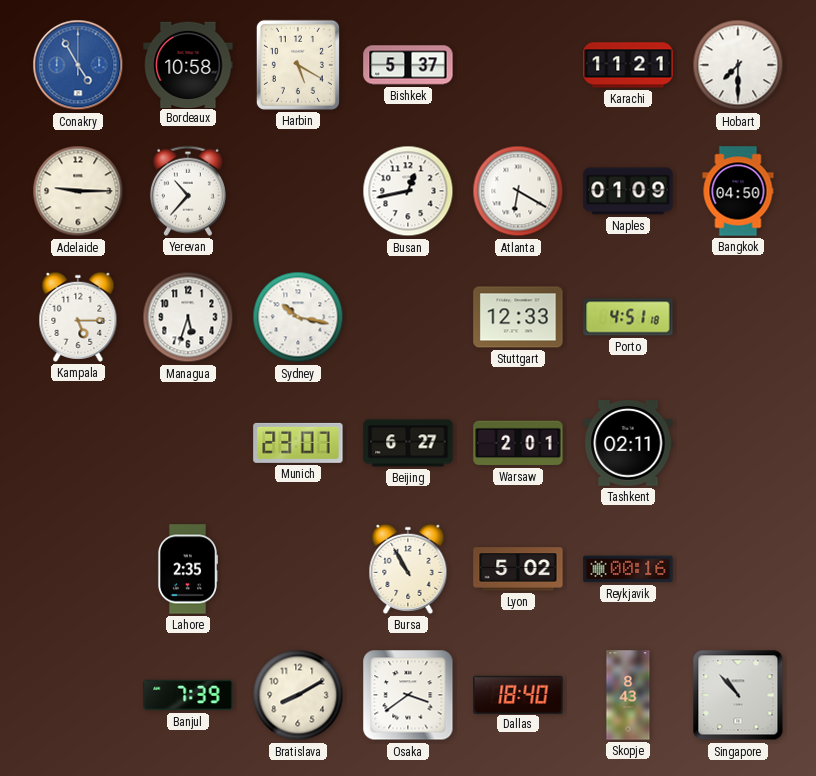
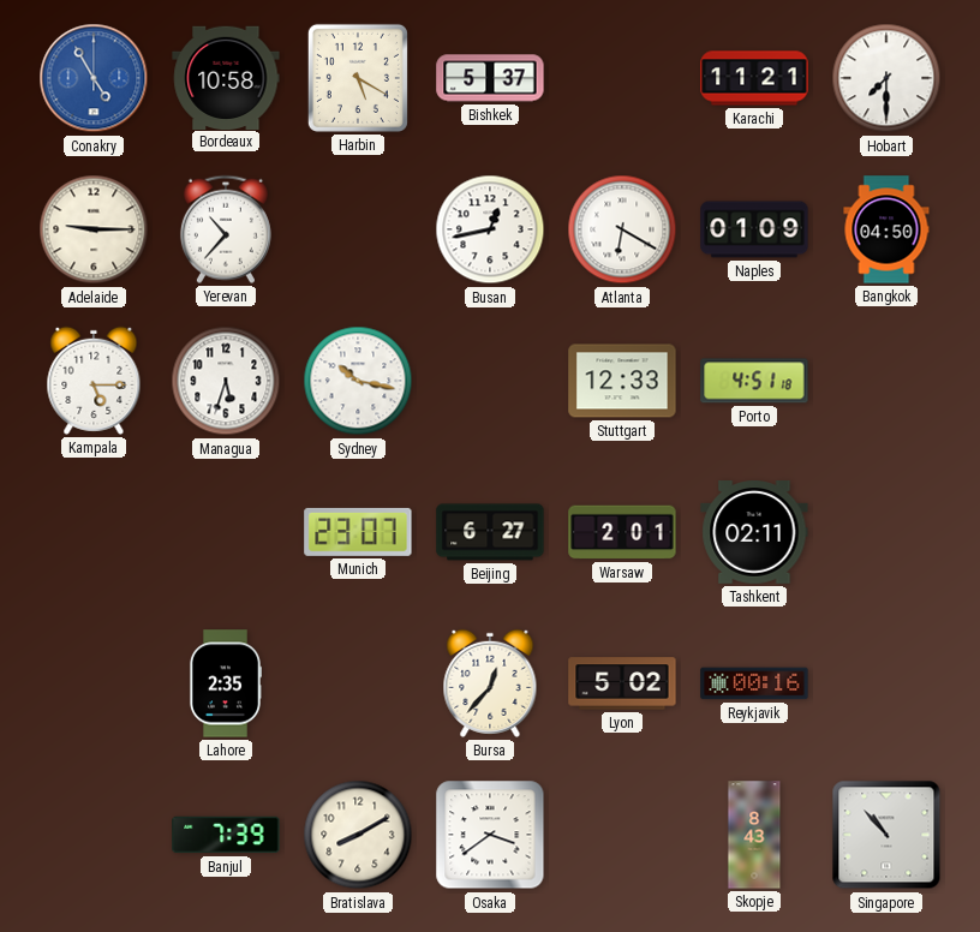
Bursa: 10:55 -> 12:37 (490, 683)
Dallas: 18:40 -> none (518, 694)
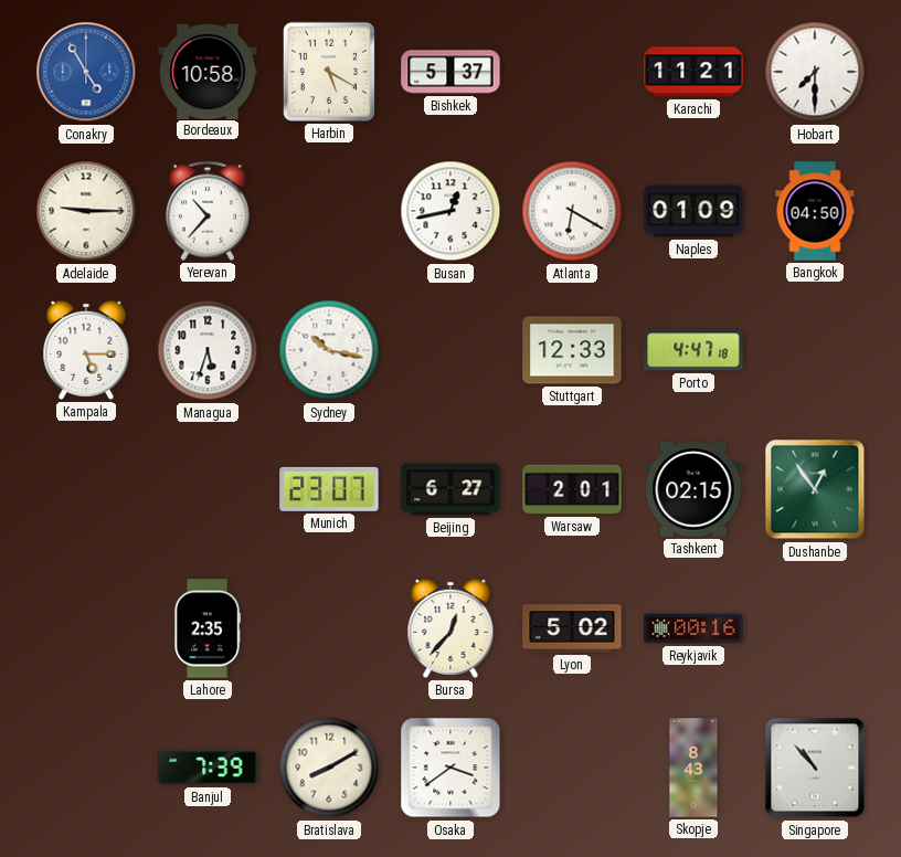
Porto: 4:51 -> 4:47 (693, 350)
Tashkent: 02:11 -> 02:15 (693, 490)
Dushanbe: none -> 12:54 (815, 489)
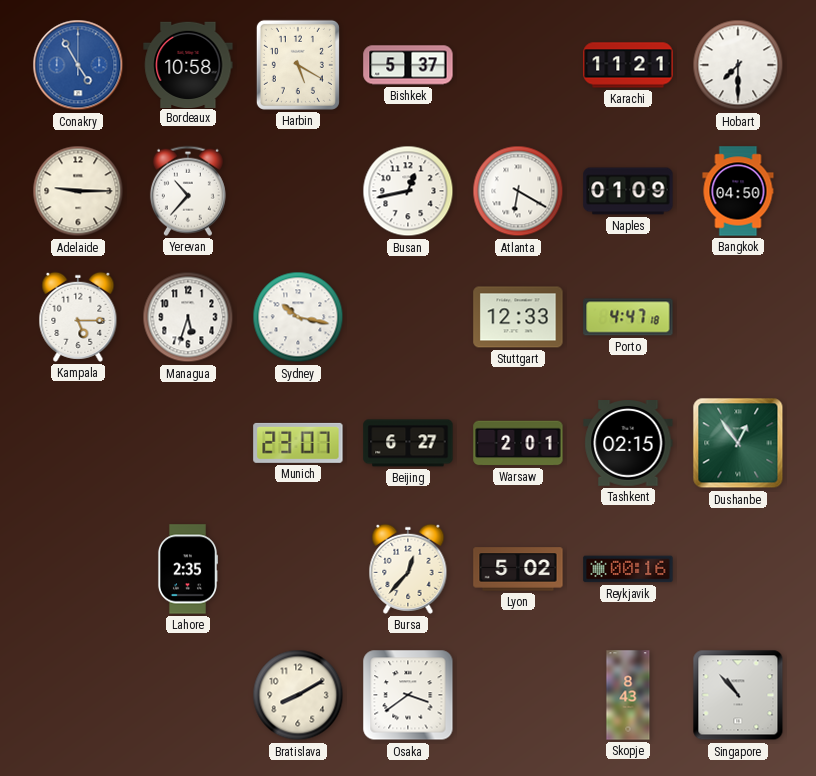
Banjul: 7:39 -> none (208, 768)
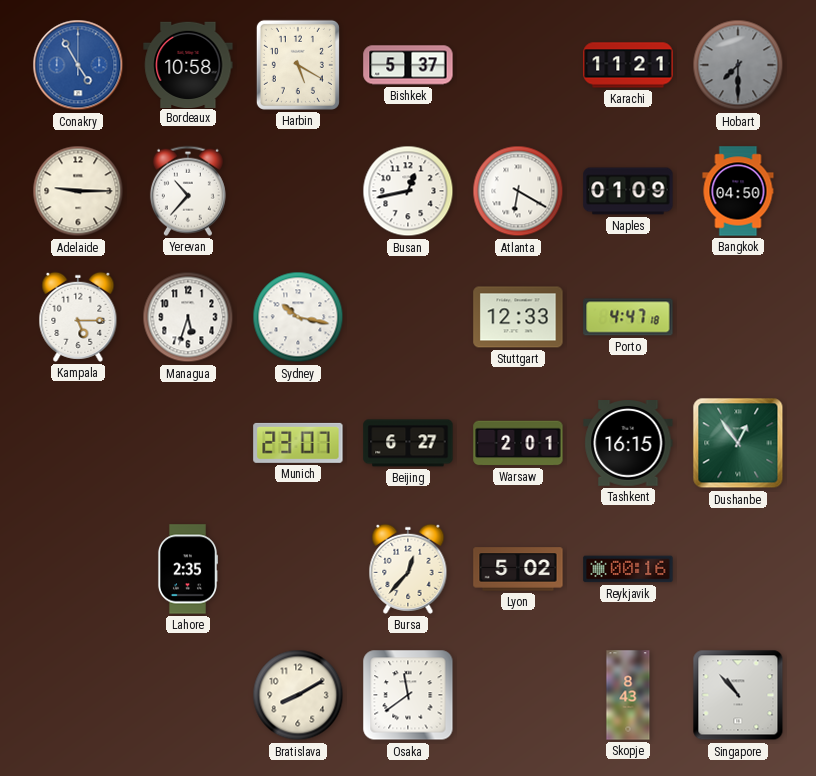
Hobart dial: white -> grey (738, 65)
Tashkent: 02:15 -> 16:15 (628, 444)
Osaka: 3:39 -> 11:39 (408, 695)
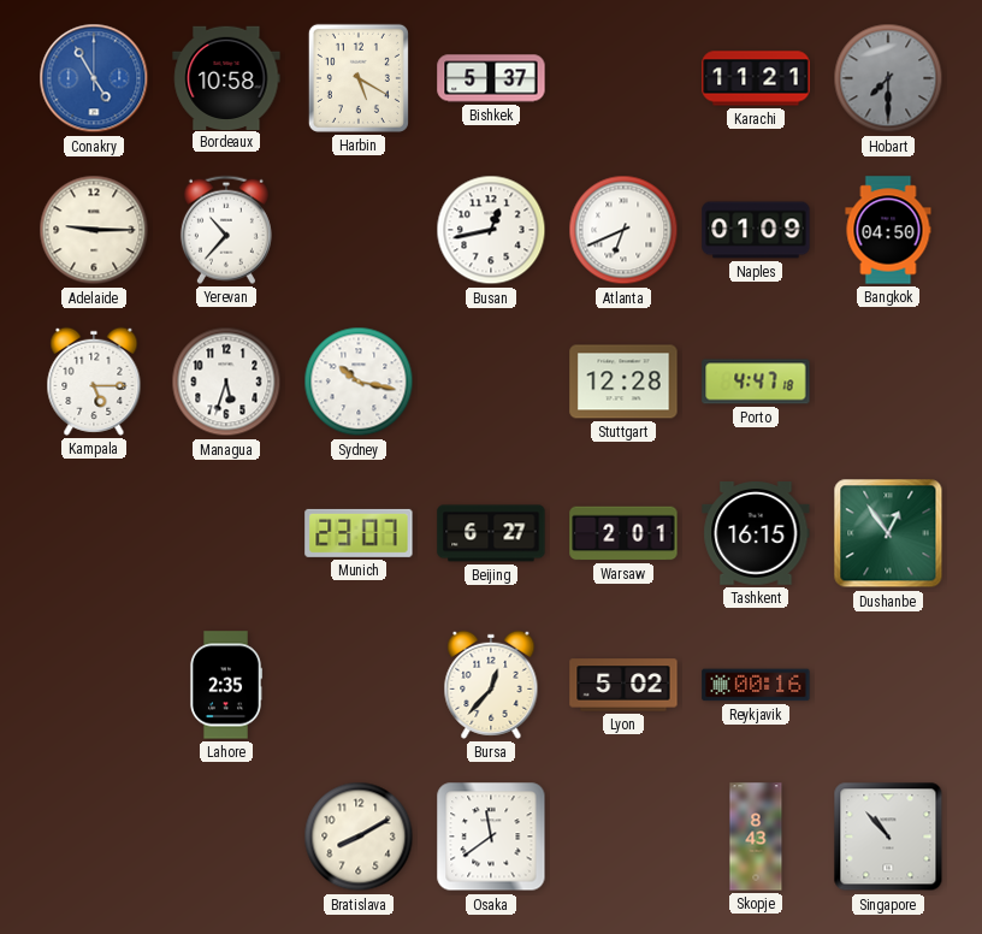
Atlanta: 6:20 -> 6:41 (623, 230)
Stuttgart: 12:33 -> 12:28 (623, 382)
